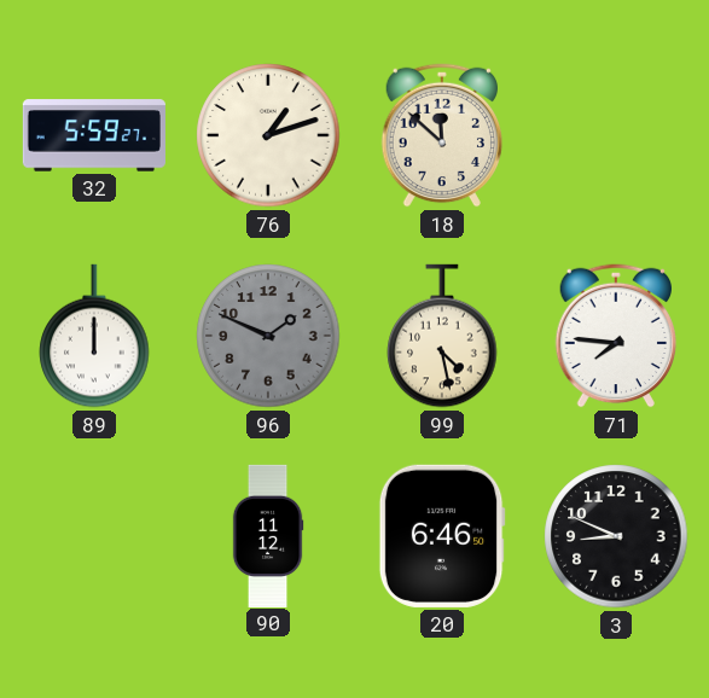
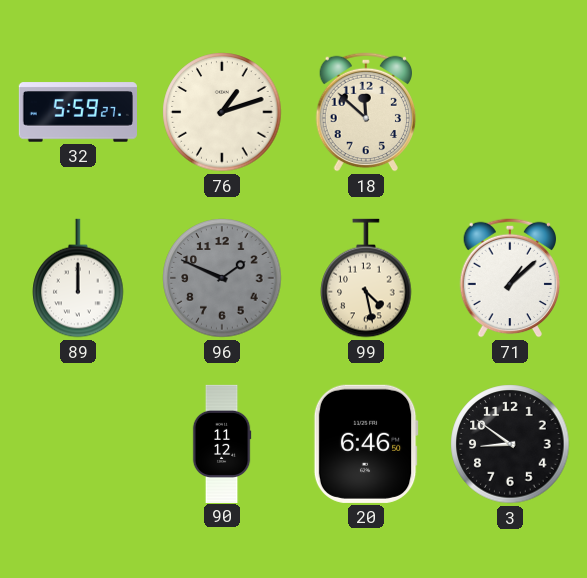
71: 7:46 -> 1:08 (510, 278)
3: 8:49 -> 8:51 (510, 444)
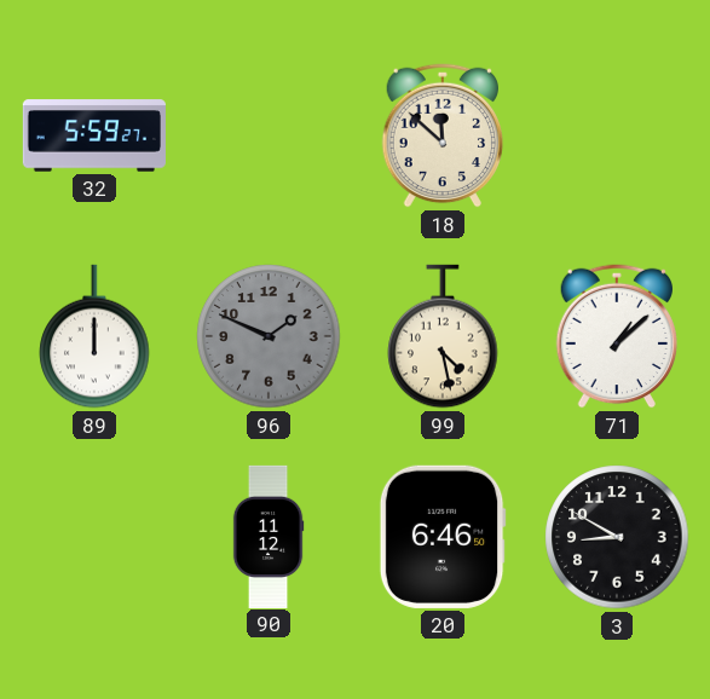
76: 1:12 -> none (222, 112)
3: 8:51 -> 8:50 (617, 537)
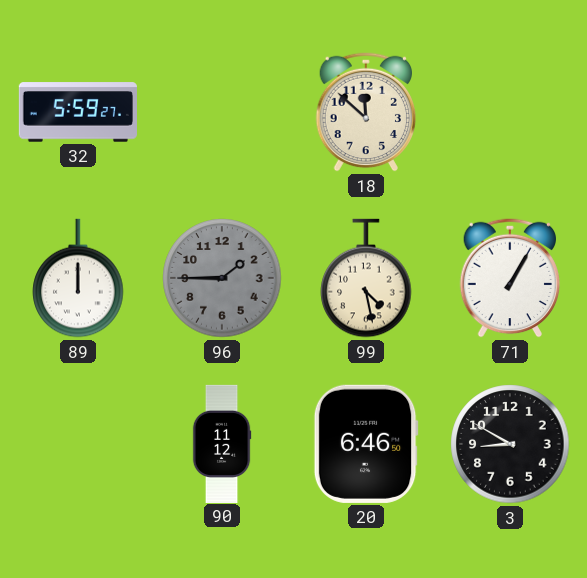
96: 1:49 -> 1:45 (222, 278)
71: 1:08 -> 1:05 (510, 278)
